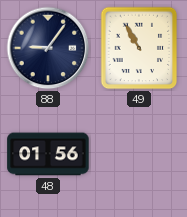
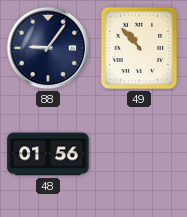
49: 10:55 -> 10:53 (139, 48)
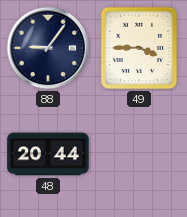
49: 10:53 -> 3:45 (139, 48)
48: 01:56 -> 20:44 (48, 154)
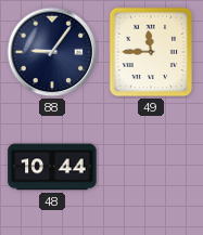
49: 3:45 -> 11:45 (151, 52)
48: 20:44 -> 10:44 (52, 167)
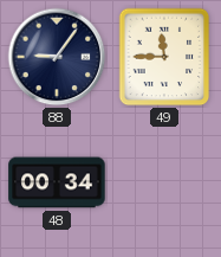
48: 10:44 -> 00:34 (57, 182)
